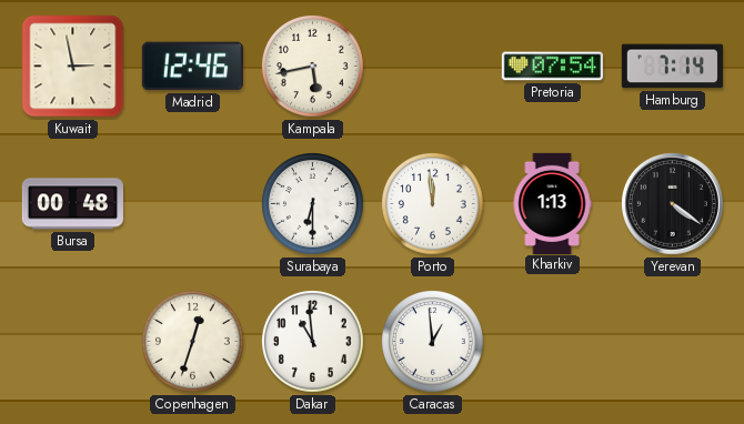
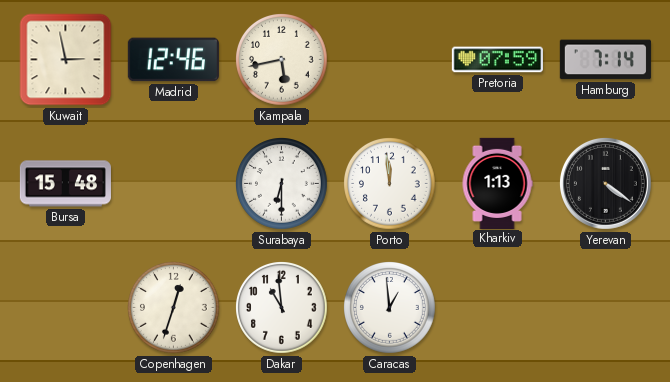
Pretoria: 07:54 -> 07:59 (497, 60)
Bursa: 00:48 -> 15:48 (65, 184)
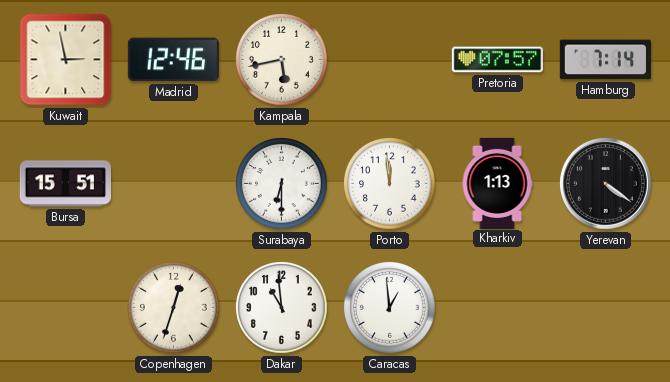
Pretoria: 07:59 -> 07:57 (497, 60)
Bursa: 15:48 -> 15:51 (65, 184)
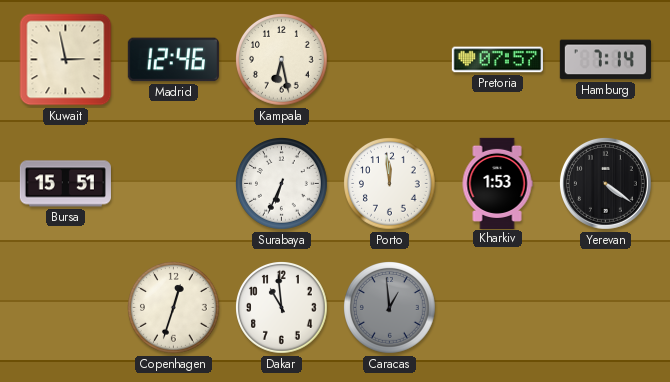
Kampala: 5:43 -> 6:28 (282, 60)
Surabaya: 6:30 -> 6:34 (282, 184)
Kharkiv: 1:13 -> 1:53 (497, 183)
Caracas dial: white -> grey (390, 308)
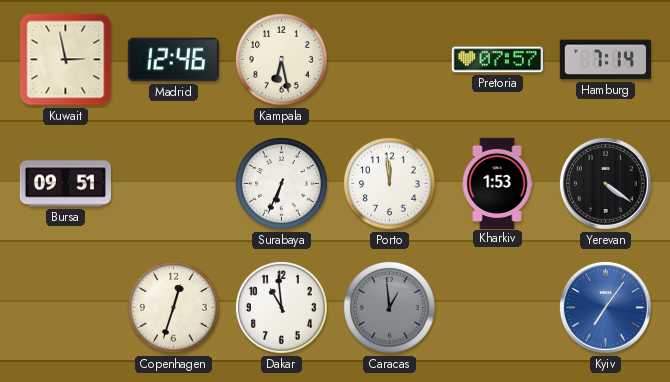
Bursa: 15:51 -> 09:51 (65, 184)
Kyiv: none -> 7:06 (605, 307)
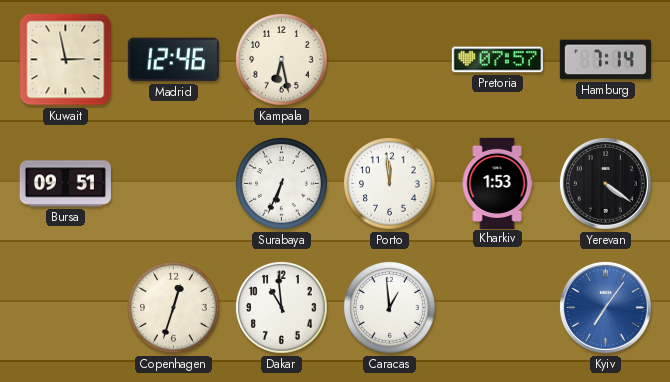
Caracas dial: grey -> white (390, 308)
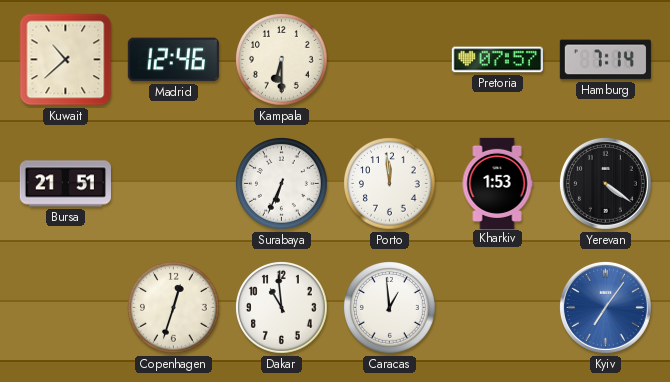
Kuwait: 2:58 -> 10:38 (66, 60)
Kampala: 6:28 -> 6:30 (282, 60)
Bursa: 09:51 -> 21:51 (65, 184)
